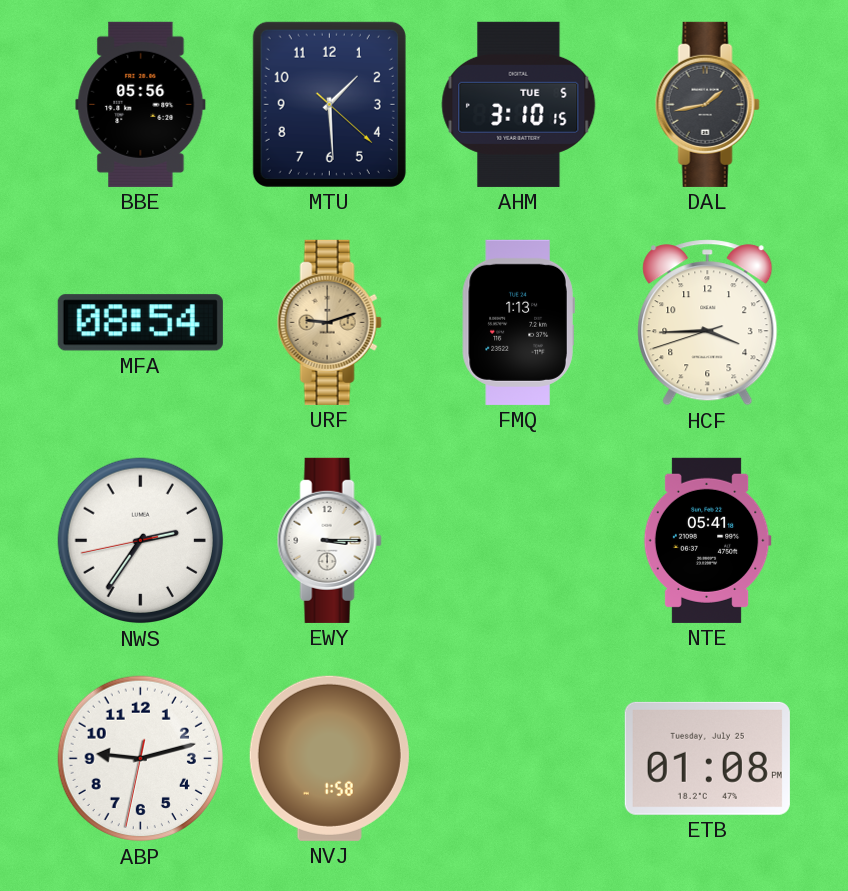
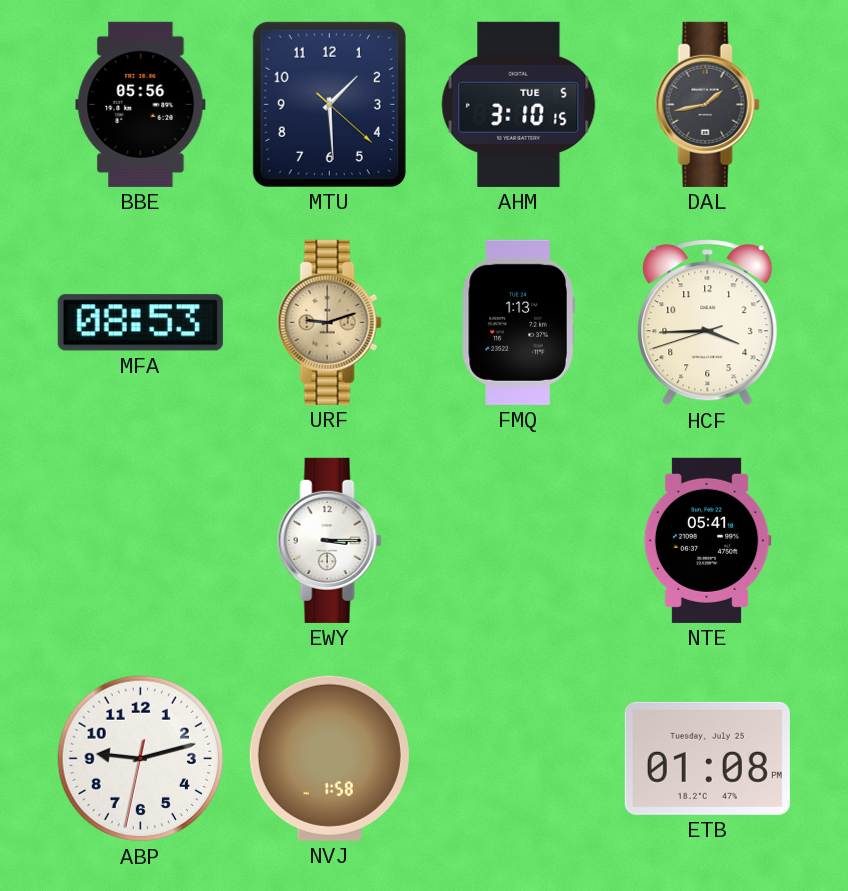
MFA: 08:54 -> 08:53 (140, 323)
NWS: 2:35 -> none (141, 541)
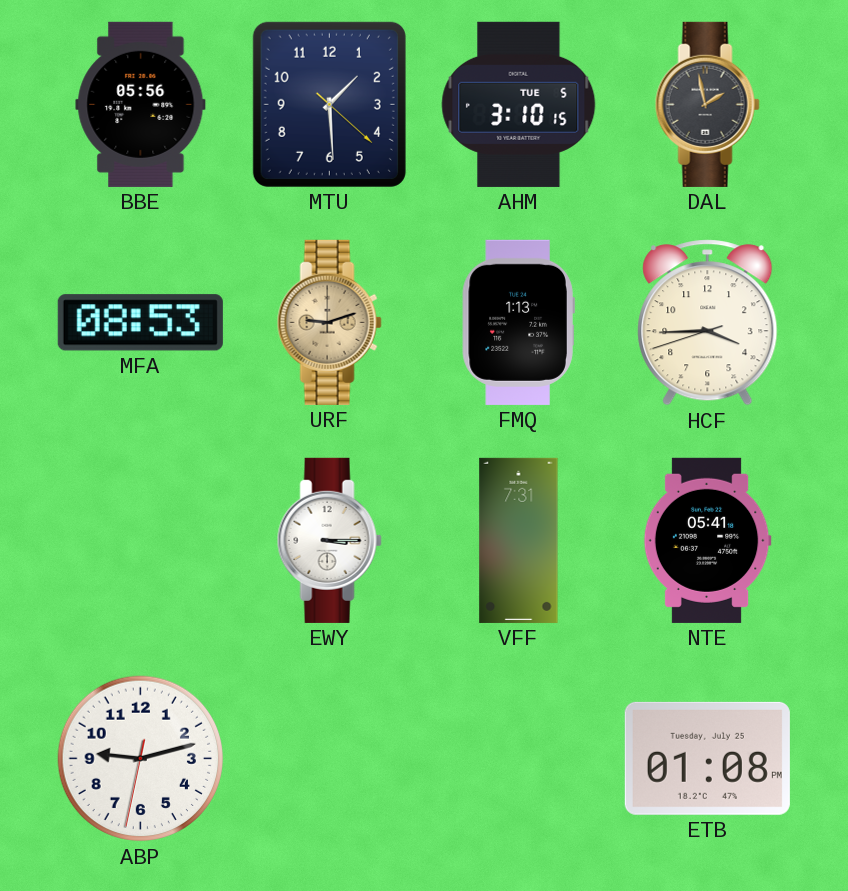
DAL: 1:43 -> 1:58 (707, 104)
VFF: none -> 7:31 (519, 540)
NVJ: 1:58 -> none (329, 758)
